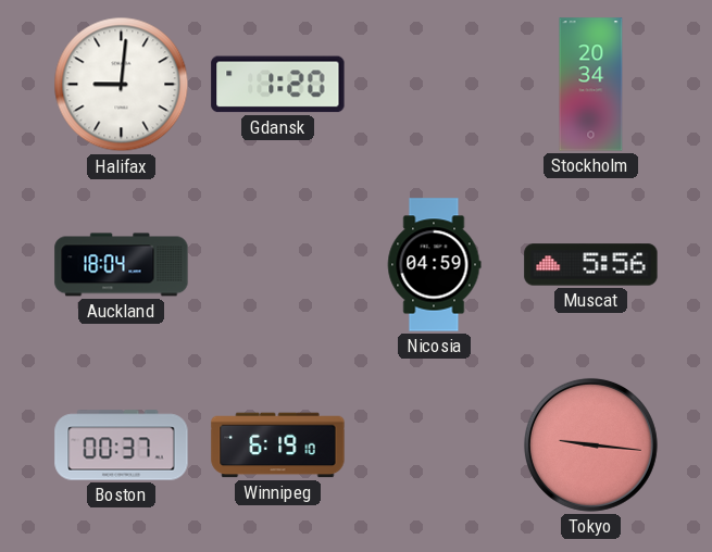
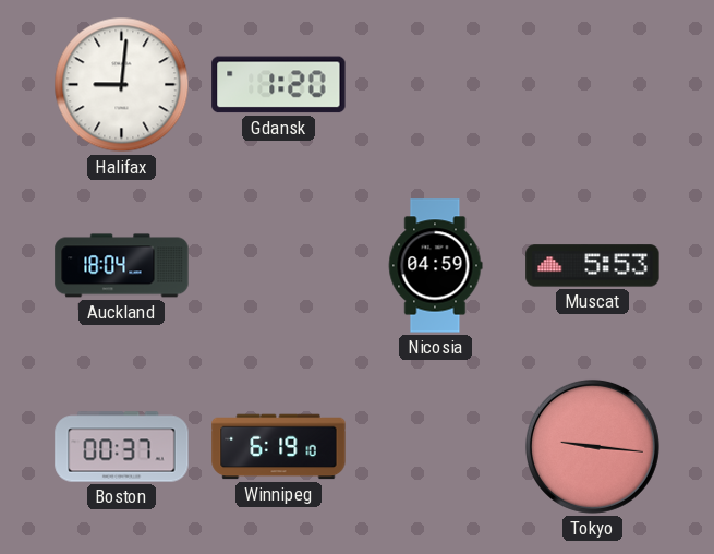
Stockholm: 20:34 -> none (591, 85)
Muscat: 5:56 -> 5:53 (593, 266)
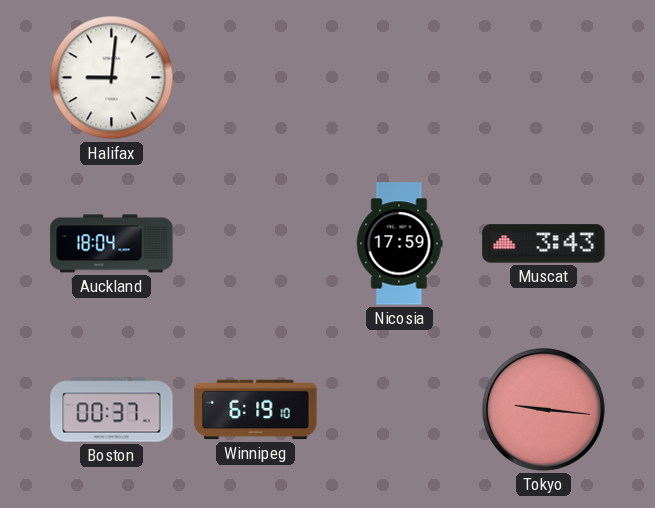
Gdansk: 1:20 -> none (279, 85)
Nicosia: 04:59 -> 17:59 (399, 244)
Muscat: 5:53 -> 3:43 (544, 244)
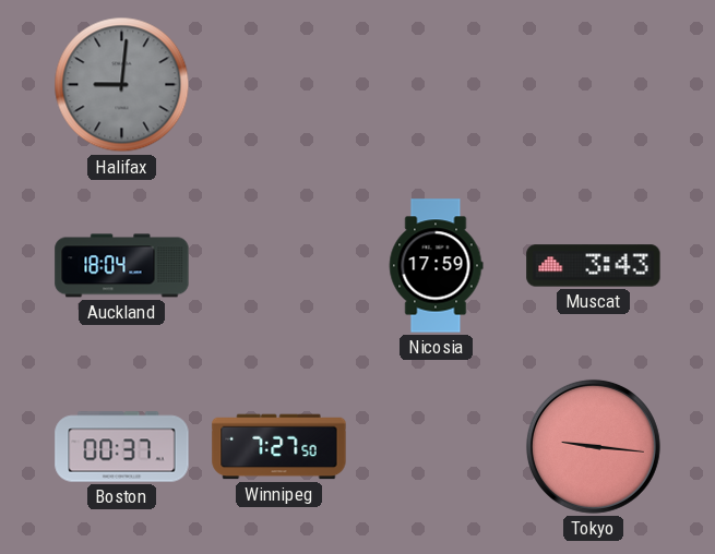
Halifax dial: white -> grey (122, 85)
Winnipeg: 6:19 -> 7:27 (279, 447)
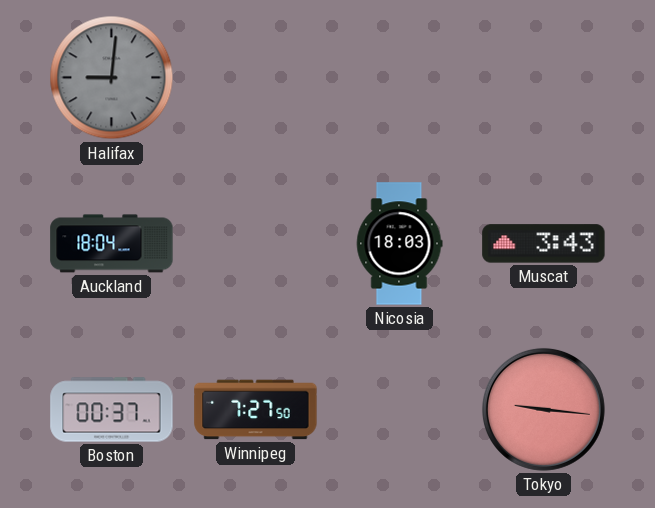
Nicosia: 17:59 -> 18:03 (399, 244)
